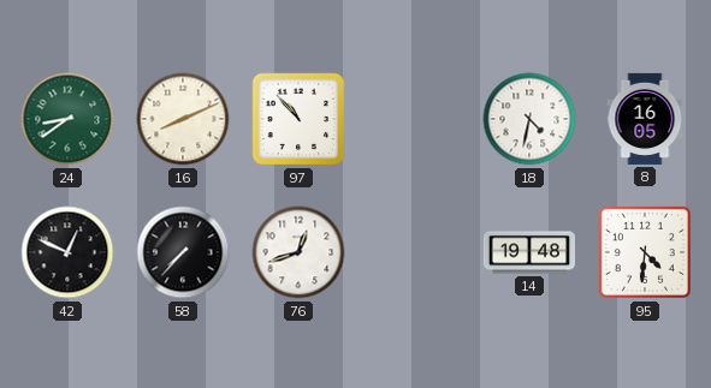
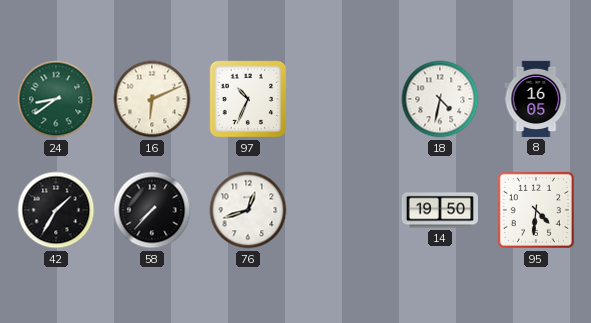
16: 8:11 -> 6:11 (152, 99)
97: 10:53 -> 10:34 (248, 99)
42: 12:49 -> 1:35 (56, 210)
14: 19:48 -> 19:50 (439, 210)
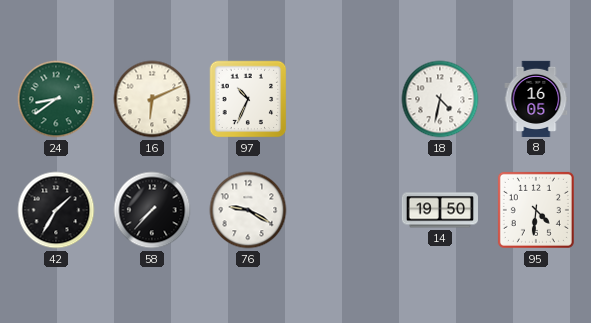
76: 12:42 -> 9:20 (248, 210)
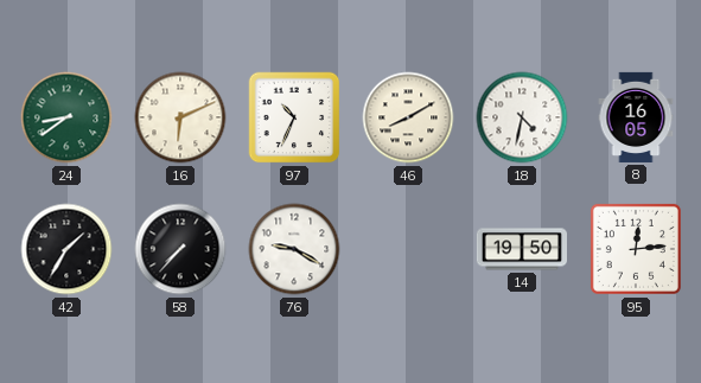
46: none -> 8:10 (408, 117)
95: 4:31 -> 12:14 (636, 249)
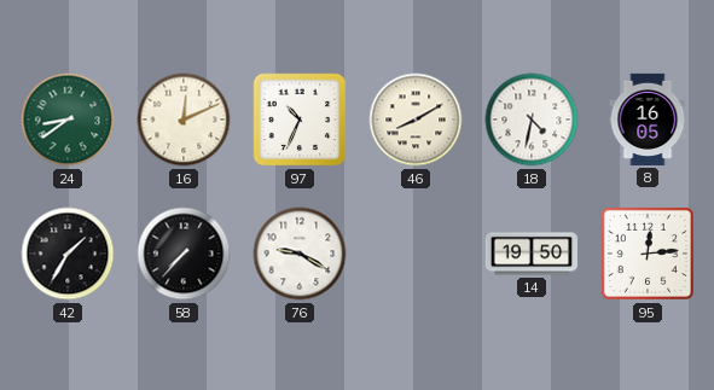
16: 6:11 -> 12:11 (184, 120)
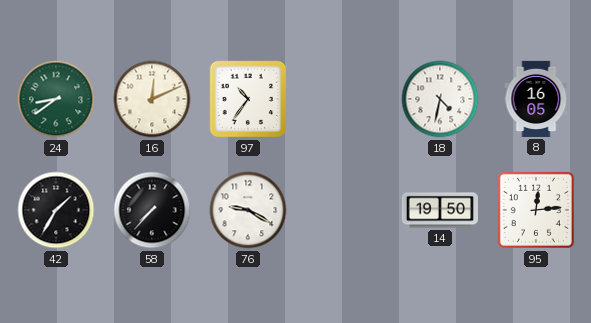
97: 10:34 -> 10:36 (248, 99)
46: 8:10 -> none (416, 120)
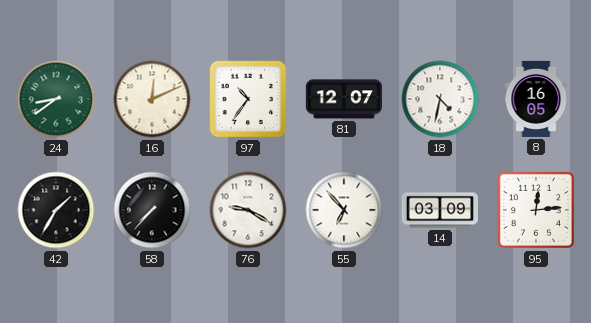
81: none -> 12:07 (344, 99)
55: none -> 6:53 (344, 210)
14: 19:50 -> 03:09 (439, 210)
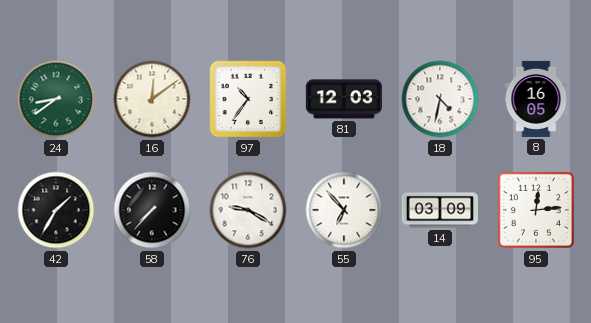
16: 12:11 -> 12:09 (152, 99)
81: 12:07 -> 12:03 (344, 99)
